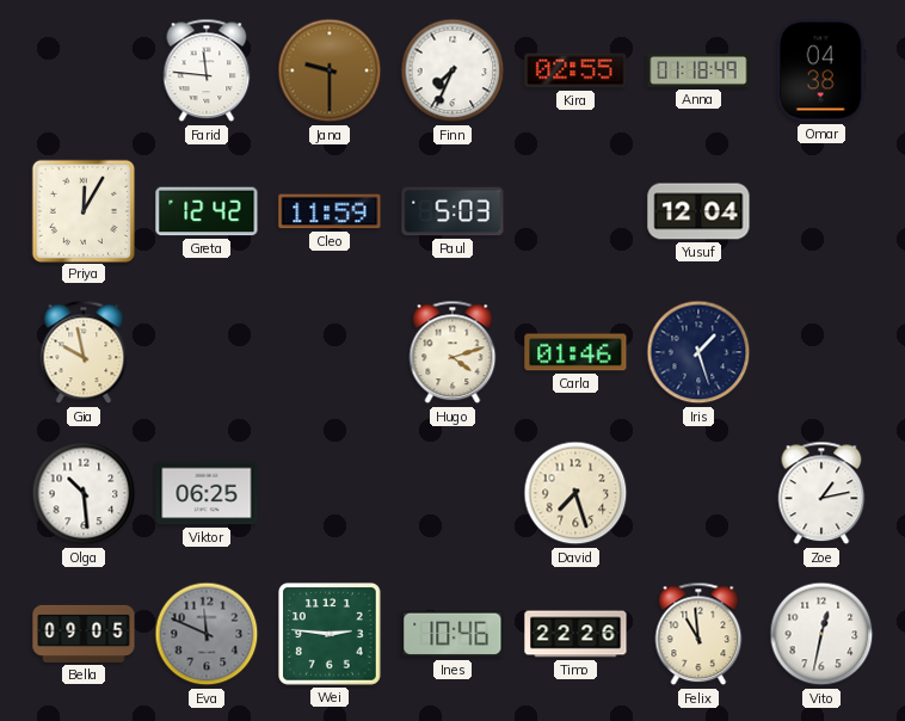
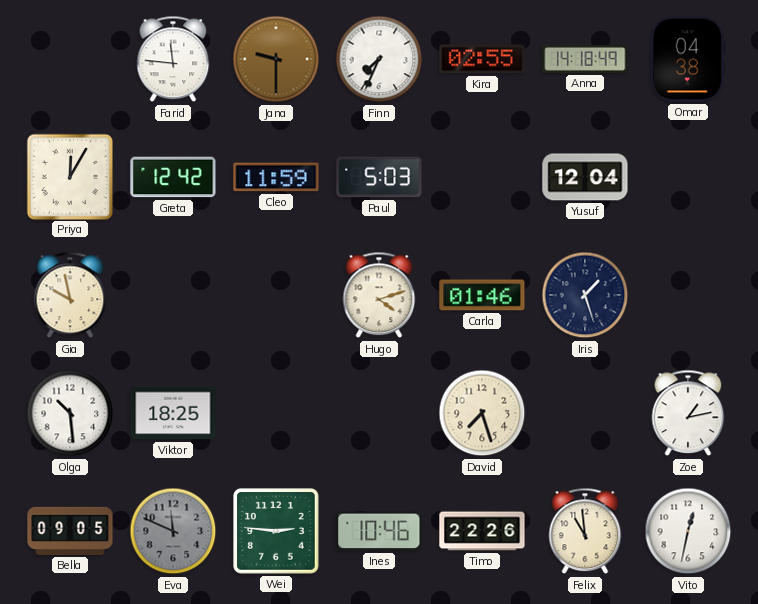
Anna: 01:18 -> 14:18 (585, 59)
Viktor: 06:25 -> 18:25 (173, 413)
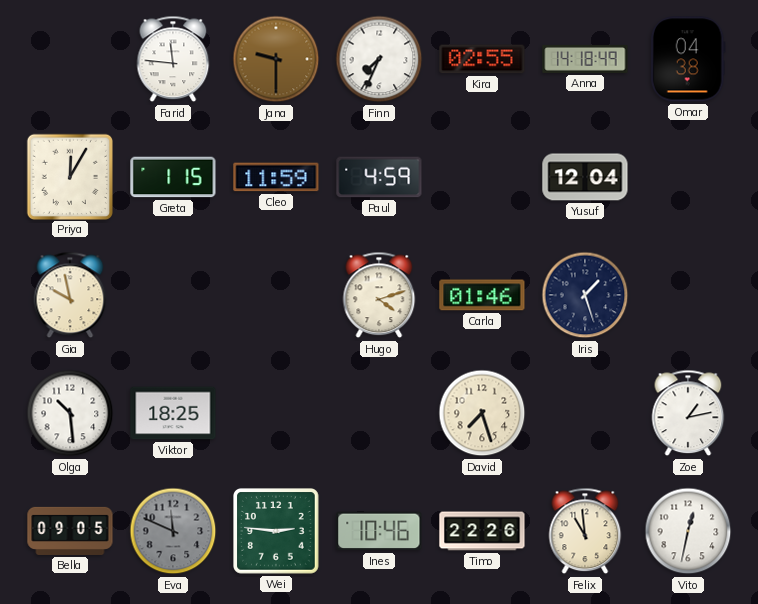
Greta: 12:42 -> 1:15 (173, 177)
Paul: 5:03 -> 4:59 (379, 177)
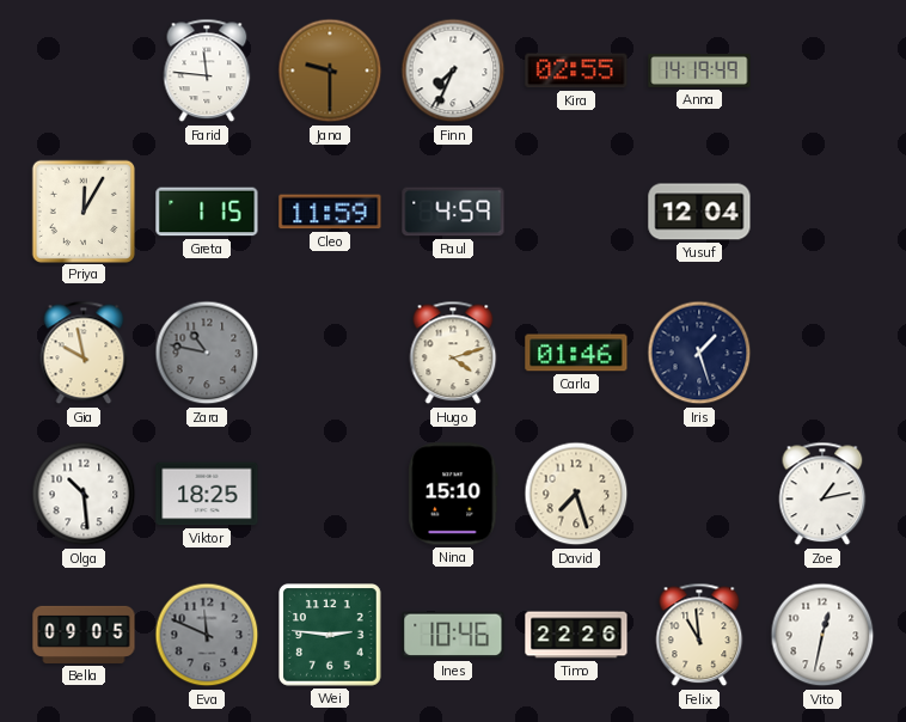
Anna: 14:18 -> 14:19 (699, 71)
Omar: 04:38 -> none (688, 59)
Zara: none -> 10:47 (207, 353)
Nina: none -> 15:10 (453, 494)
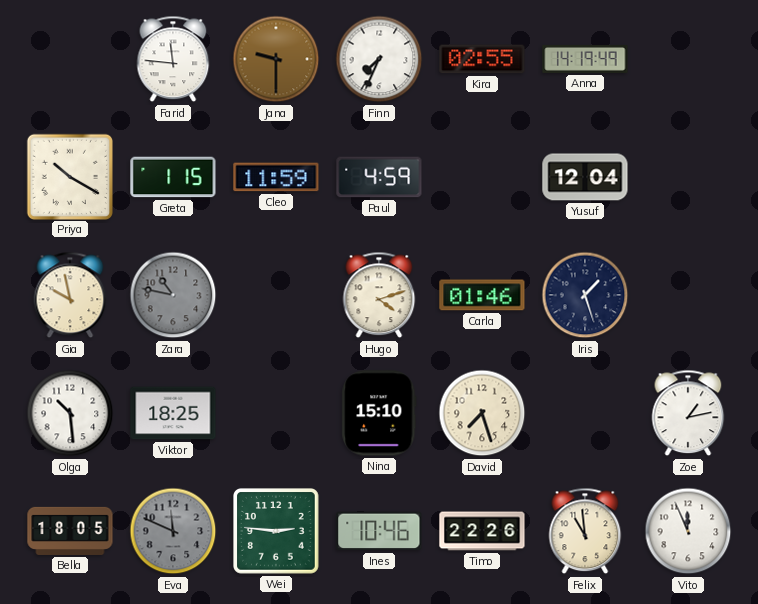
Priya: 12:05 -> 10:20 (69, 176)
Bella: 09:05 -> 18:05 (70, 531)
Vito: 12:32 -> 11:56 (688, 531)
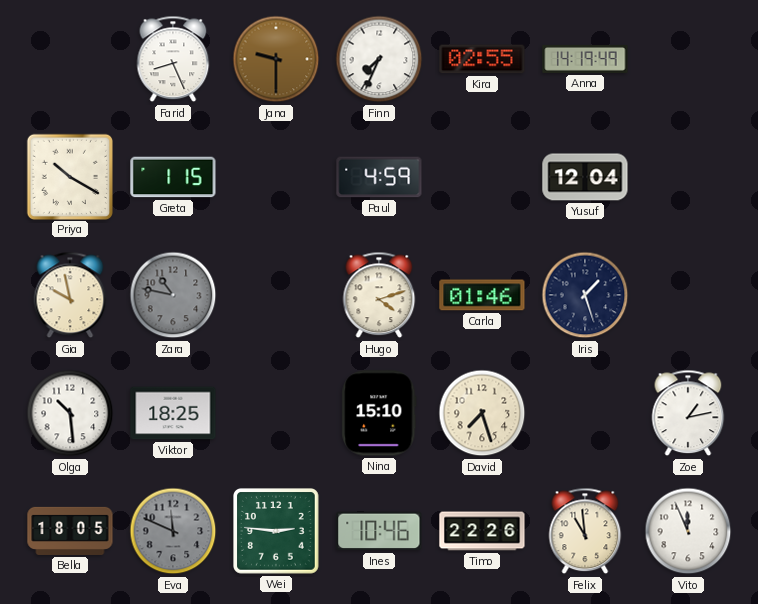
Farid: 11:46 -> 8:26 (173, 59)
Cleo: 11:59 -> none (276, 177)
